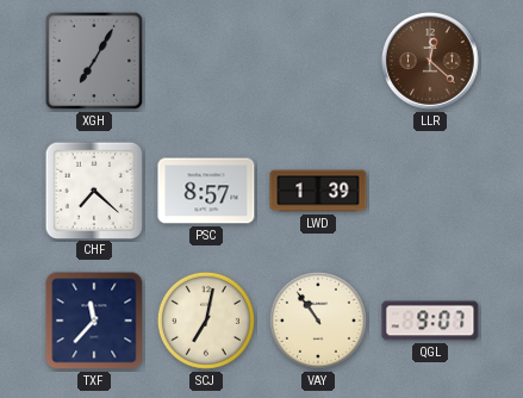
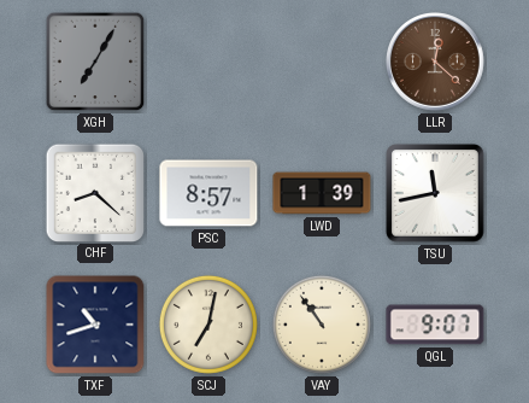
CHF: 7:22 -> 8:22 (94, 192)
TSU: none -> 11:43 (435, 193)
TXF: 11:37 -> 10:42 (95, 325)
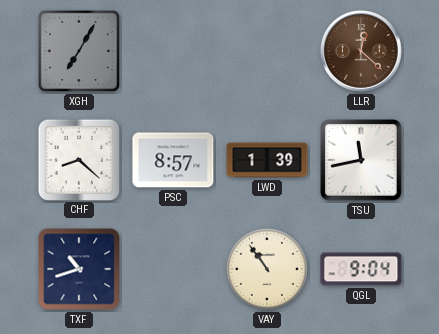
SCJ: 7:02 -> none (208, 325)
QGL: 9:07 -> 9:04 (361, 269)
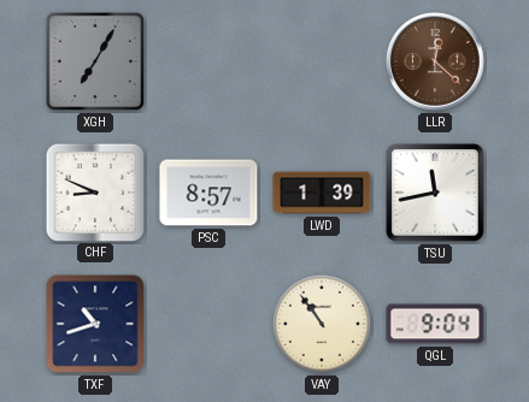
CHF: 8:22 -> 8:49 (94, 191)
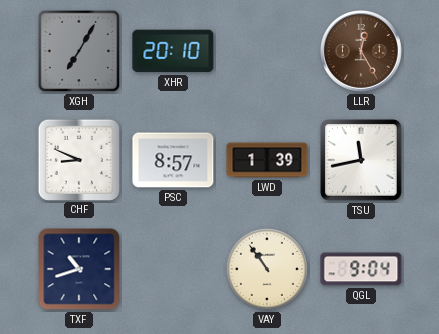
XHR: none -> 20:10 (173, 51)
LLR: 12:22 -> 12:25 (362, 52)
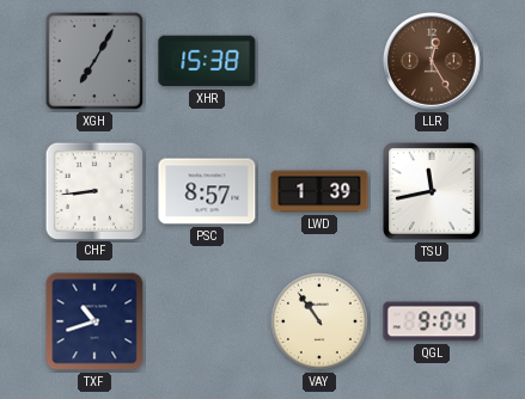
XHR: 20:10 -> 15:38 (207, 61)
CHF: 8:49 -> 8:44 (93, 190)
